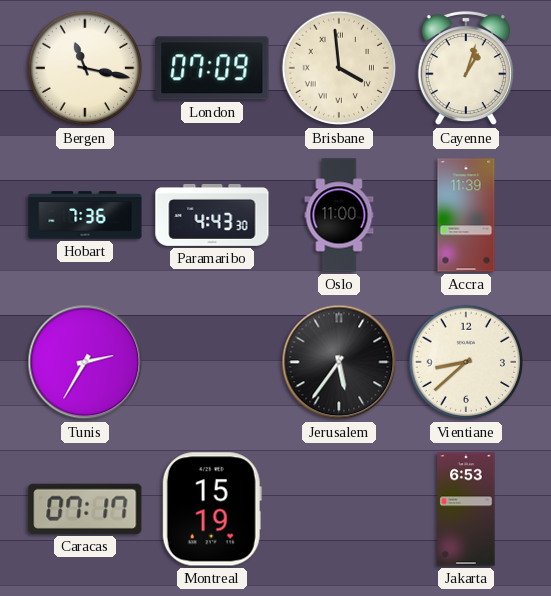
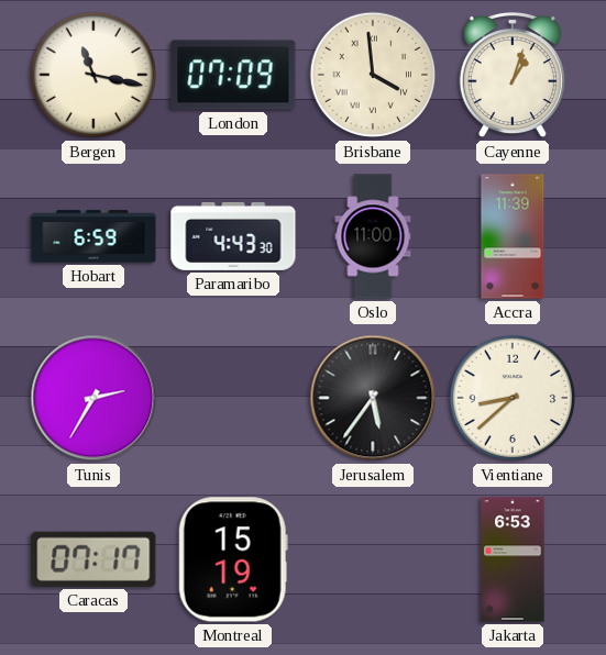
Hobart: 7:36 -> 6:59 (93, 236)
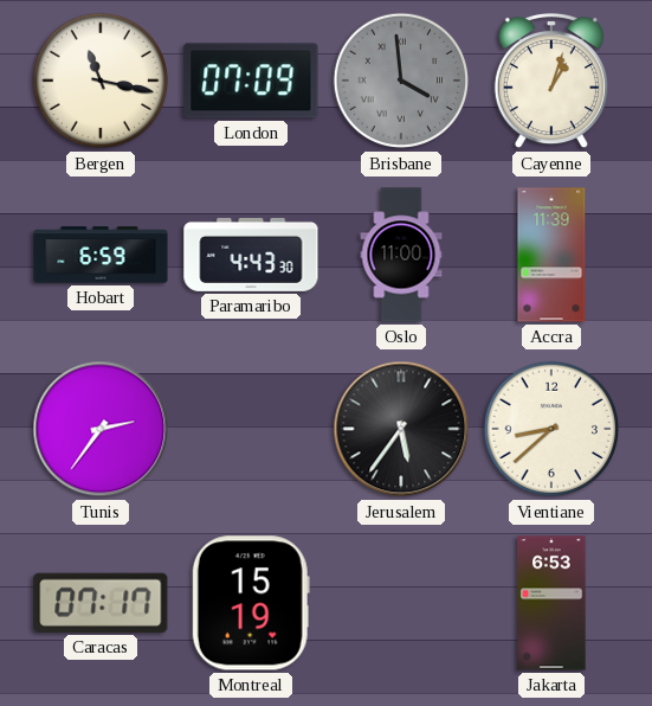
Brisbane dial: cream -> grey (401, 81)
Tunis: 2:35 -> 2:36 (101, 429)
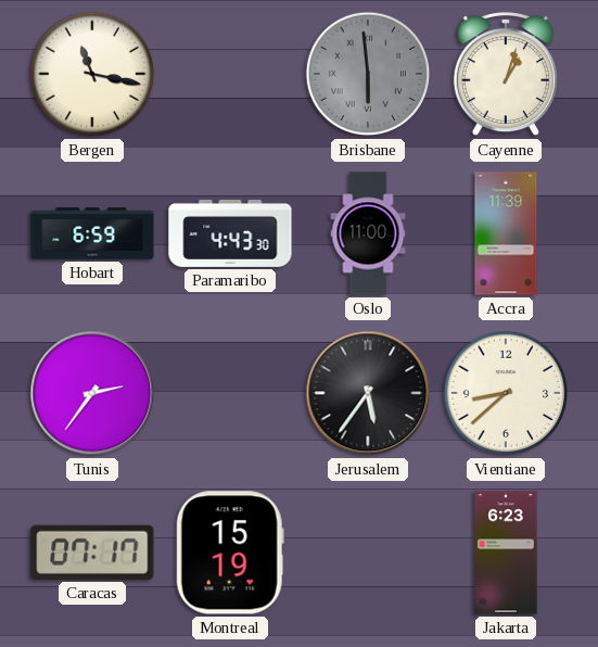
London: 07:09 -> none (251, 81)
Brisbane: 3:59 -> 5:59 (368, 74)
Jakarta: 6:53 -> 6:23 (506, 553)
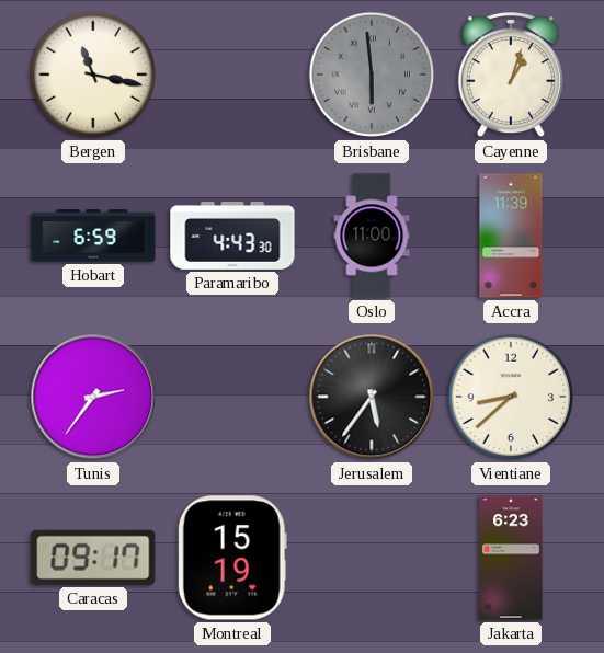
Caracas: 07:17 -> 09:17 (93, 558)
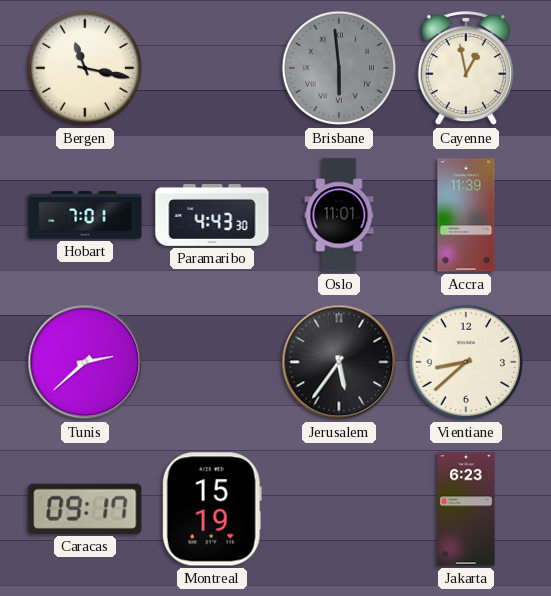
Cayenne: 1:03 -> 12:58 (466, 68)
Hobart: 6:59 -> 7:01 (85, 215)
Oslo: 11:00 -> 11:01 (339, 215)
Tunis: 2:36 -> 2:38 (85, 362)
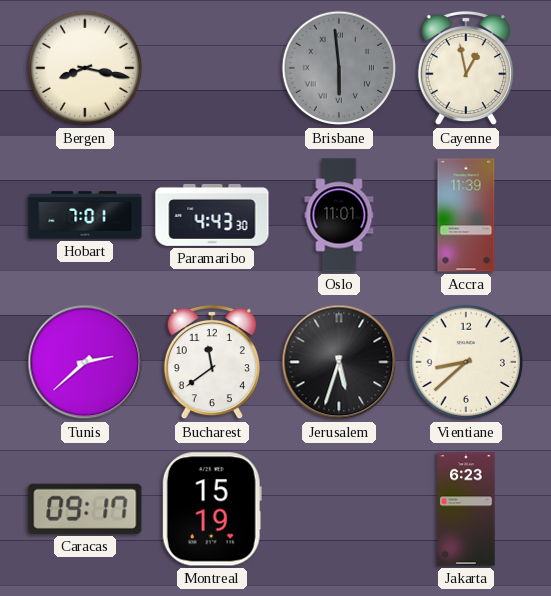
Bergen: 11:17 -> 8:17 (85, 68)
Bucharest: none -> 11:39 (212, 362)
Jerusalem: 5:36 -> 5:33 (339, 362)
